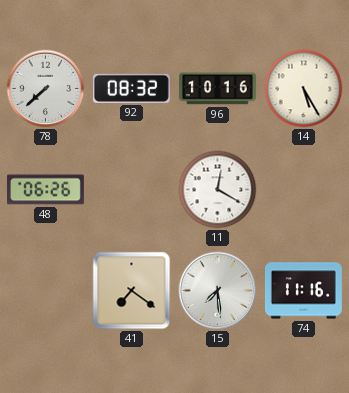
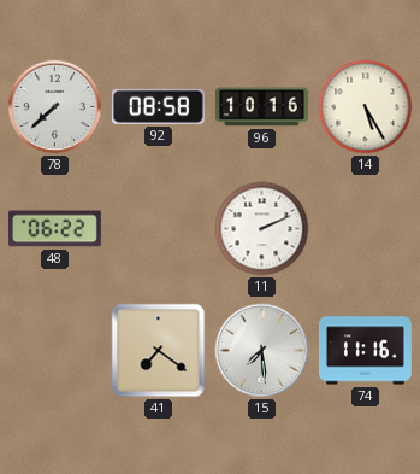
92: 08:32 -> 08:58 (158, 106)
48: 06:26 -> 06:22 (54, 229)
11: 12:20 -> 2:11 (262, 229)
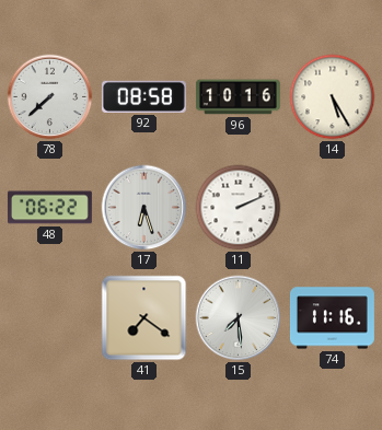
17: none -> 6:27 (144, 208)
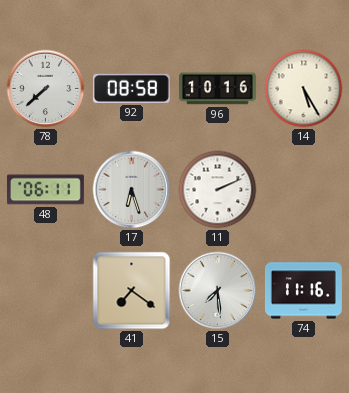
48: 06:22 -> 06:11 (45, 190)
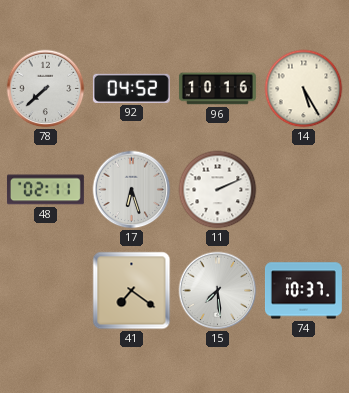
92: 08:58 -> 04:52 (131, 88)
48: 06:11 -> 02:11 (45, 190)
74: 11:16 -> 10:37 (303, 291)
